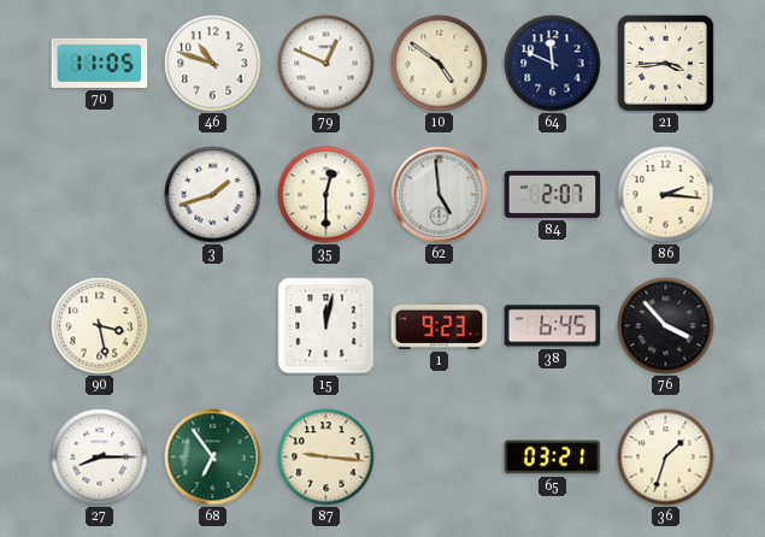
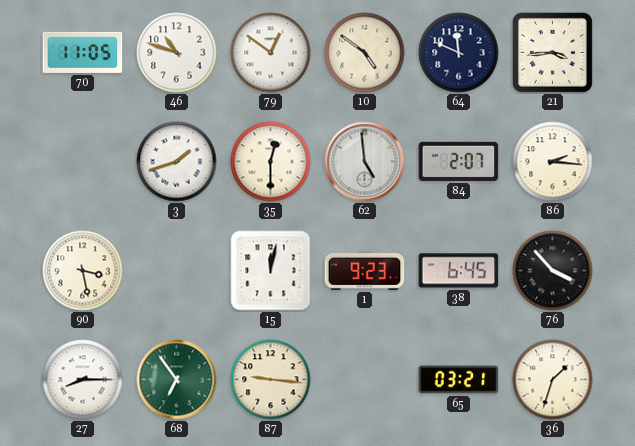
79: 12:49 -> 12:51 (271, 53)
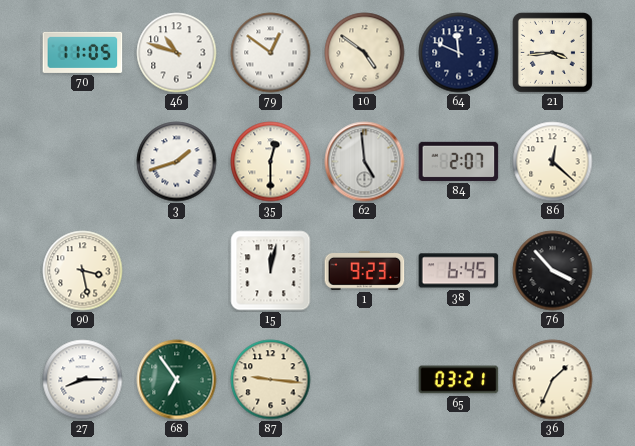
86: 2:16 -> 12:22 (553, 162)
36: 1:33 -> 1:34 (553, 380)
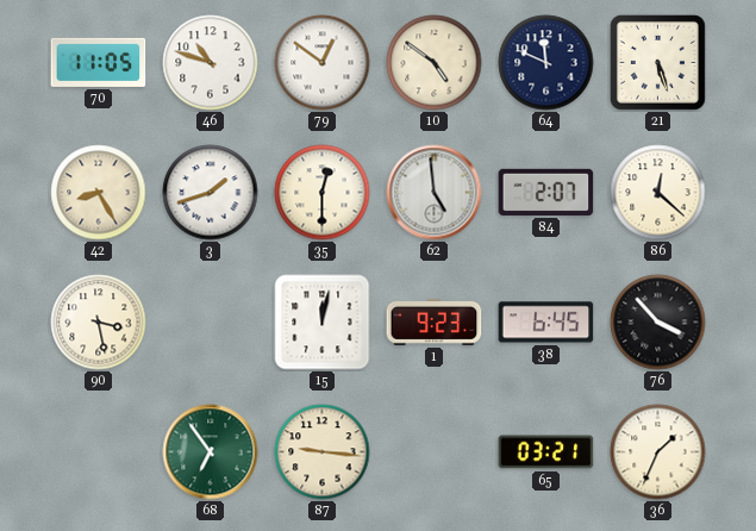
21: 3:44 -> 5:27 (657, 62)
42: none -> 8:25 (99, 193)
27: 8:15 -> none (83, 380)
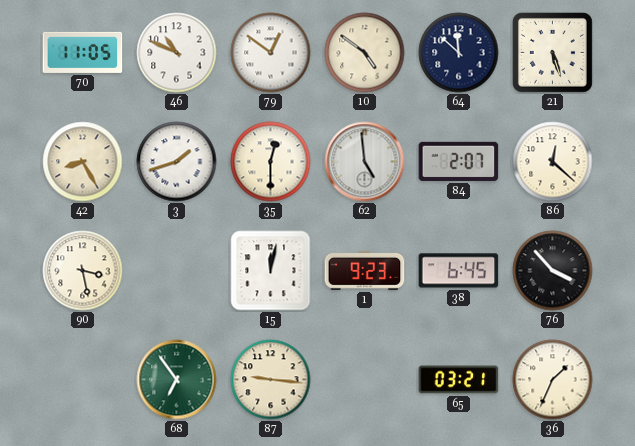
46: 10:48 -> 10:49 (177, 53)
64: 11:49 -> 11:52 (459, 53)
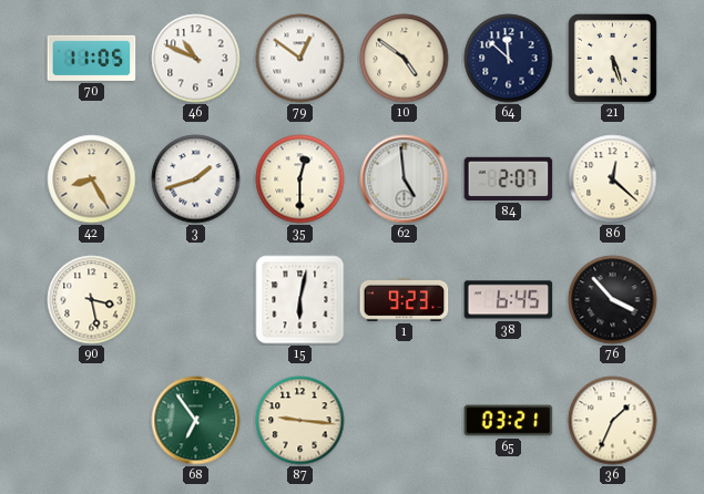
15: 12:02 -> 6:02 (300, 300)
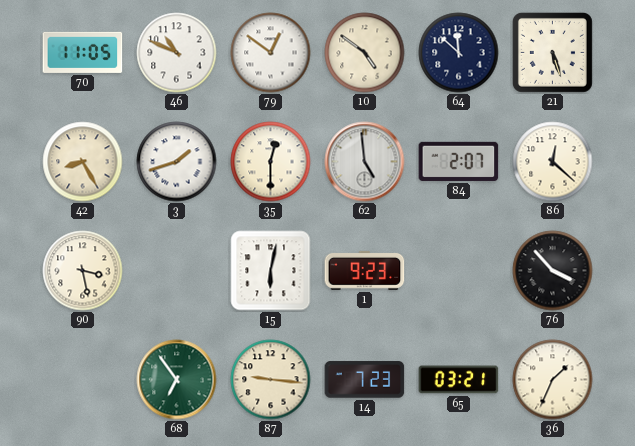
38: 6:45 -> none (509, 300)
14: none -> 7:23 (365, 380)
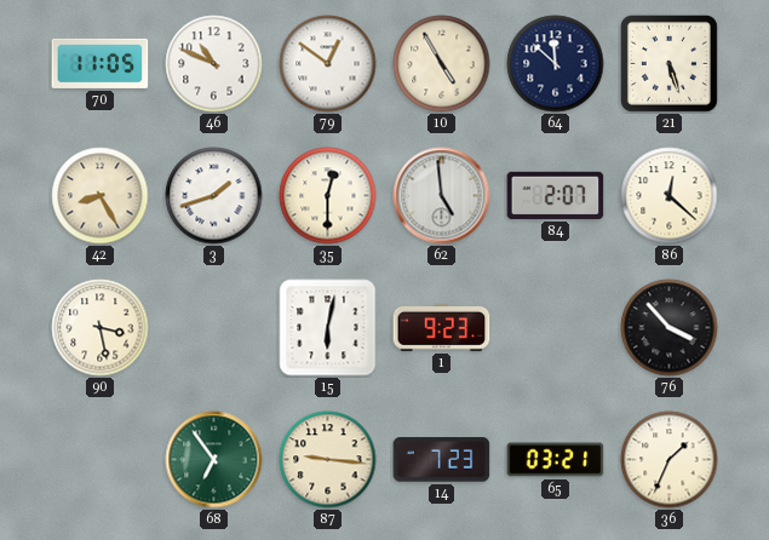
10: 4:51 -> 4:55 (442, 64)
